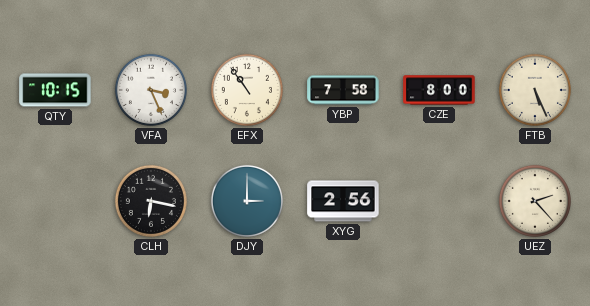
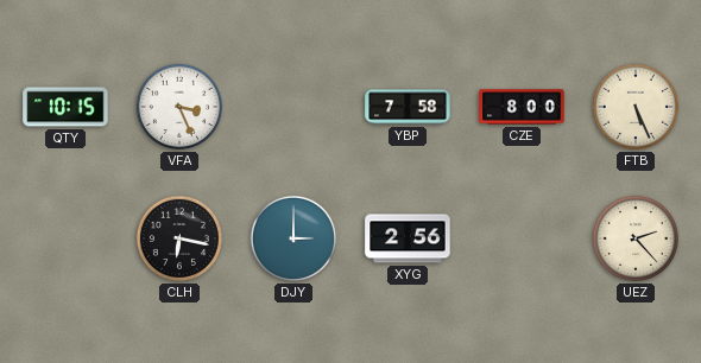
EFX: 10:54 -> none (247, 90)
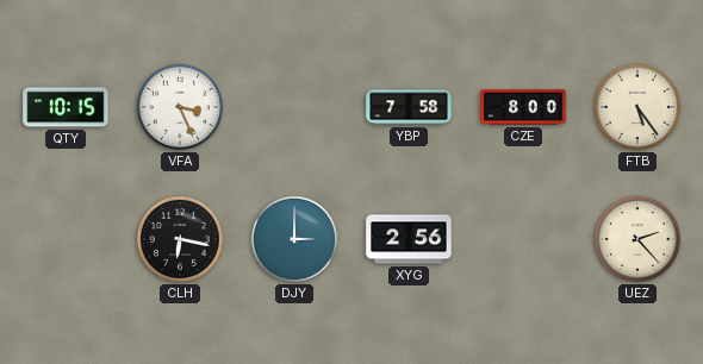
FTB: 5:26 -> 5:24 (637, 107)
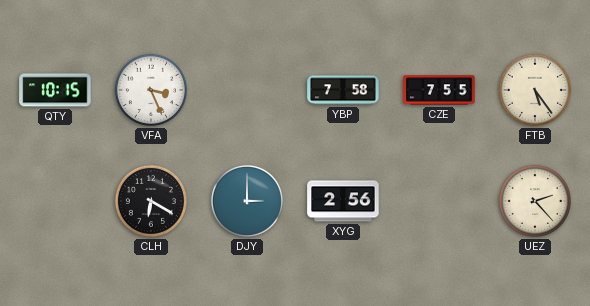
CZE: 8:00 -> 7:55 (439, 90)
CLH: 6:17 -> 6:20 (151, 201)
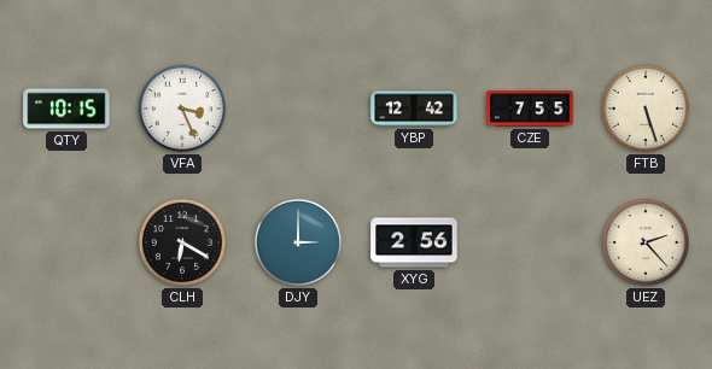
YBP: 7:58 -> 12:42 (414, 109)
FTB: 5:24 -> 5:27 (646, 109)
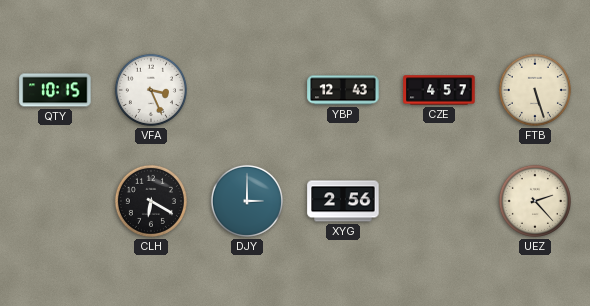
YBP: 12:42 -> 12:43 (343, 90)
CZE: 7:55 -> 4:57 (439, 90)
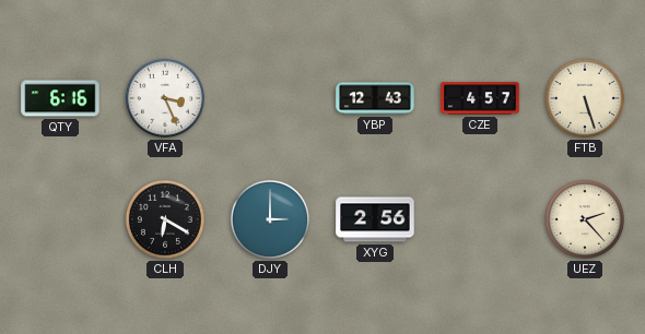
QTY: 10:15 -> 6:16 (60, 98)
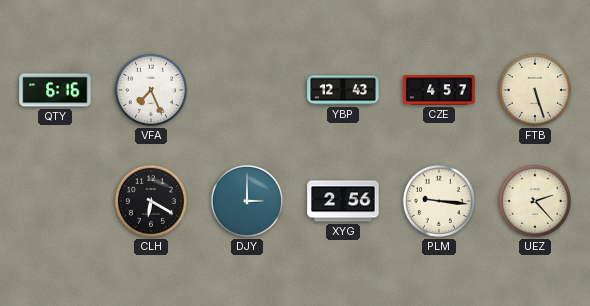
VFA: 3:26 -> 7:26 (151, 90)
PLM: none -> 9:16 (439, 201)
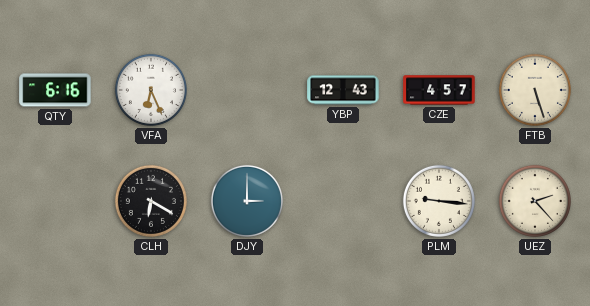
VFA: 7:26 -> 6:26 (151, 90)
XYG: 2:56 -> none (343, 201)
